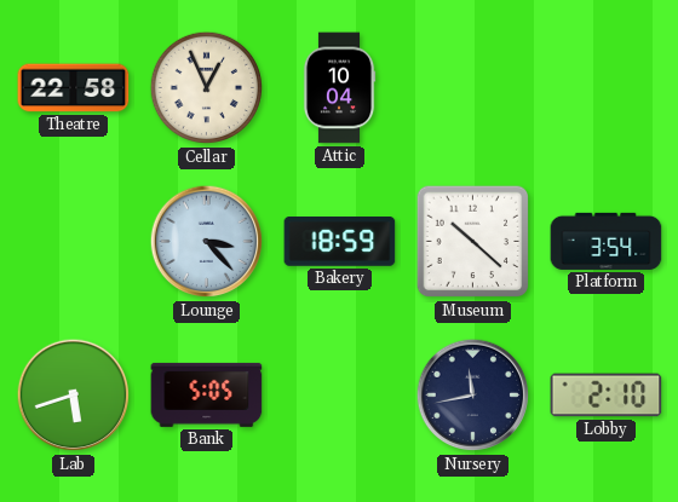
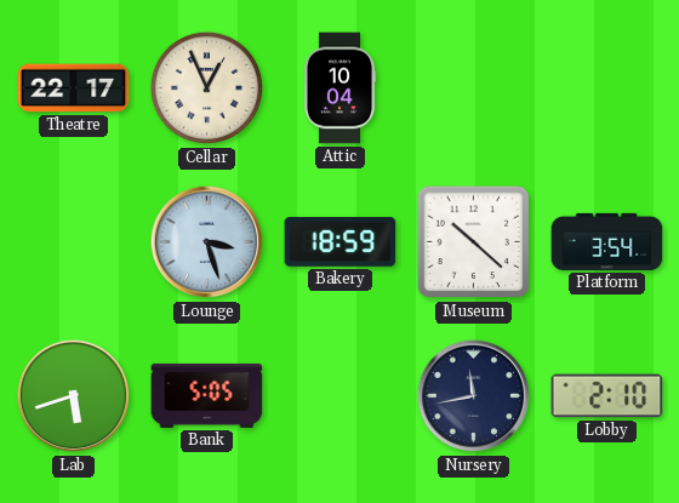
Theatre: 22:58 -> 22:17 (74, 88)
Lounge: 3:23 -> 3:27 (207, 242)
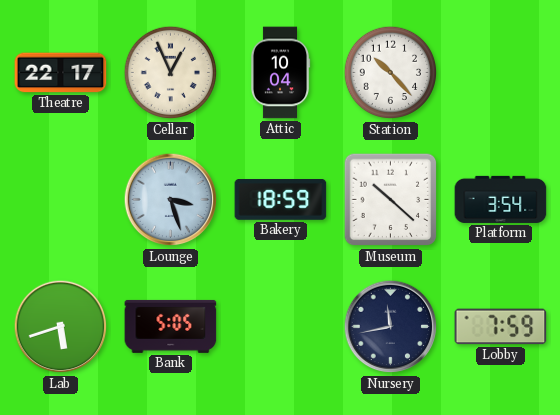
Station: none -> 10:23 (391, 73)
Lobby: 2:10 -> 7:59 (501, 327)
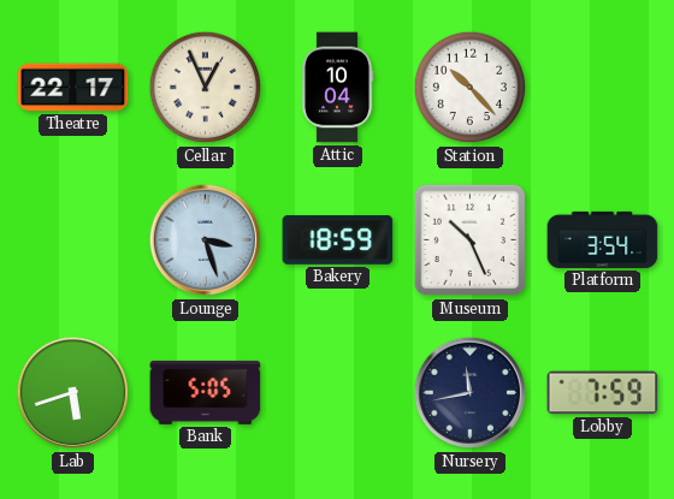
Museum: 10:22 -> 10:26 (471, 240)
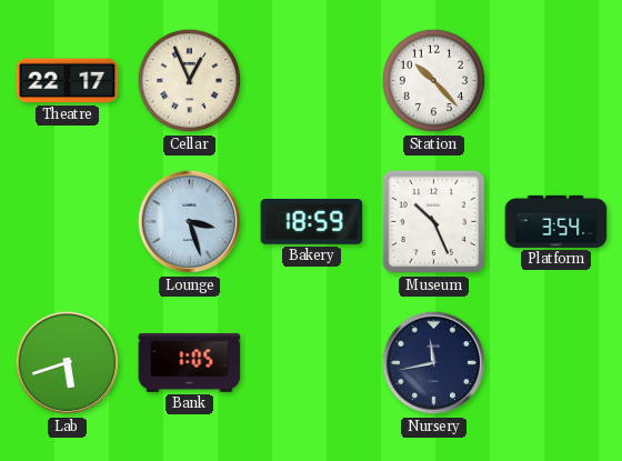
Attic: 10:04 -> none (337, 88)
Bank: 5:05 -> 1:05 (190, 362)
Lobby: 7:59 -> none (603, 393)
